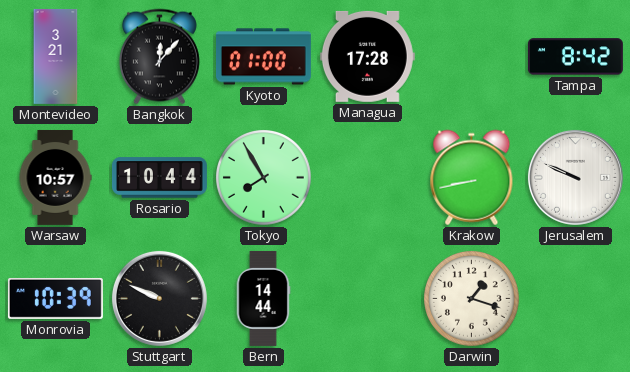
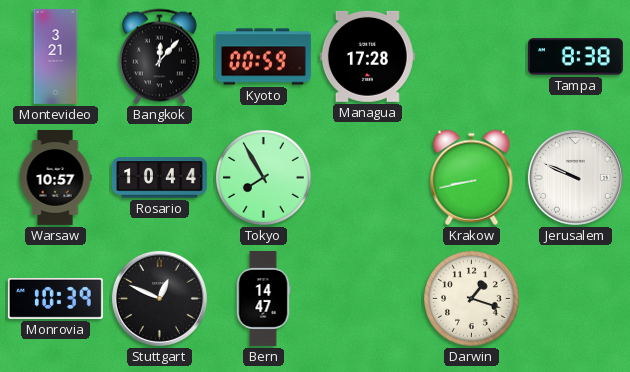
Kyoto: 01:00 -> 00:59 (263, 57)
Tampa: 8:42 -> 8:38 (575, 57)
Stuttgart: 9:49 -> 12:49 (159, 298)
Bern: 14:44 -> 14:47 (263, 298)
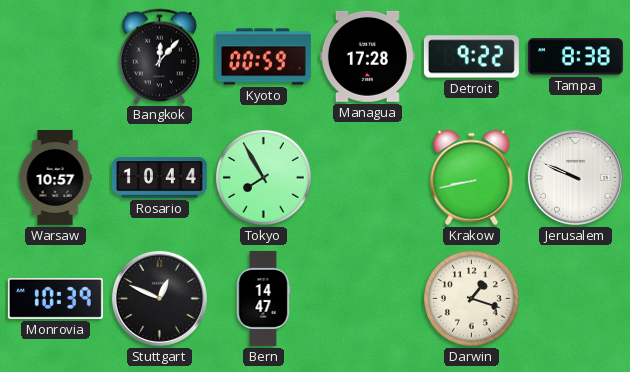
Montevideo: 3:21 -> none (56, 56)
Detroit: none -> 9:22 (471, 57)
